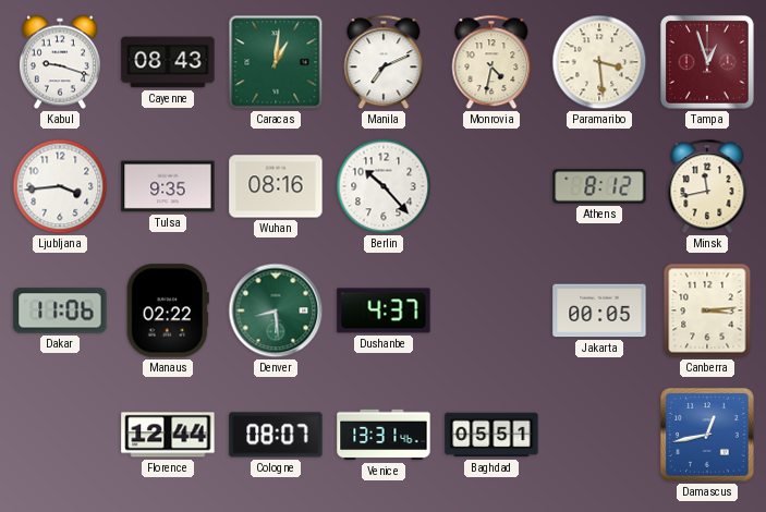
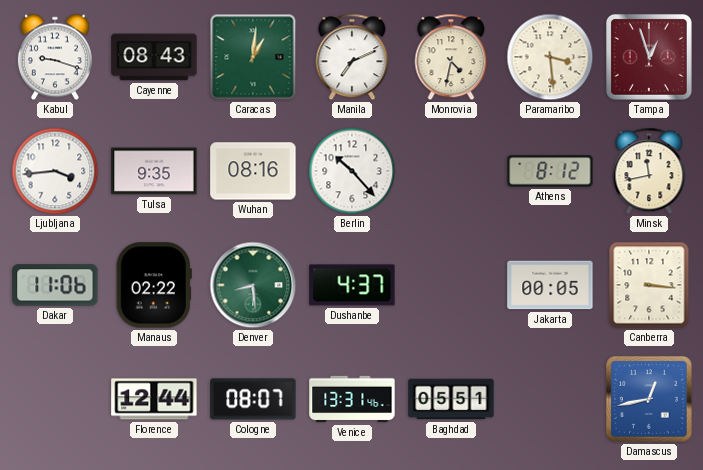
Canberra: 3:14 -> 3:16 (649, 285)
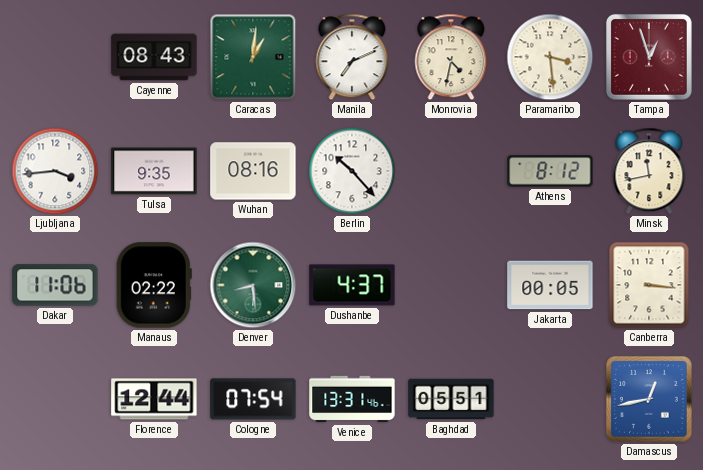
Kabul: 9:18 -> none (55, 57)
Cologne: 08:07 -> 07:54 (253, 399)
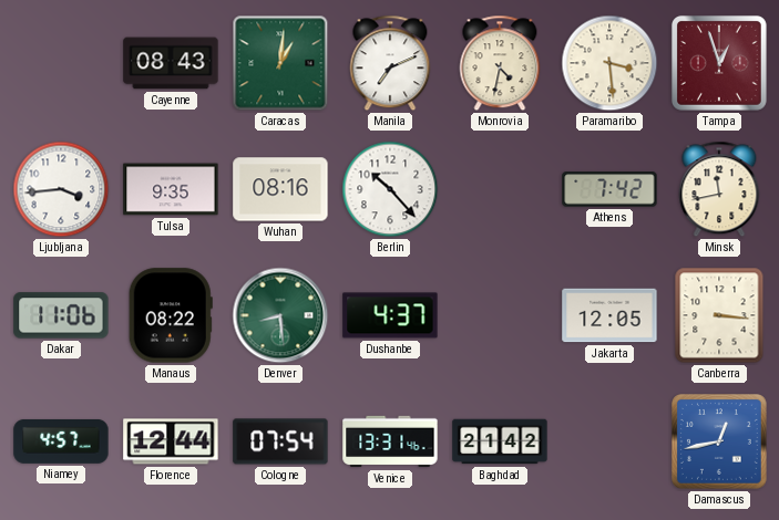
Athens: 8:12 -> 7:42 (609, 189)
Manaus: 02:22 -> 08:22 (171, 315)
Jakarta: 00:05 -> 12:05 (609, 315)
Niamey: none -> 4:57 (61, 441)
Baghdad: 05:51 -> 21:42 (500, 441)
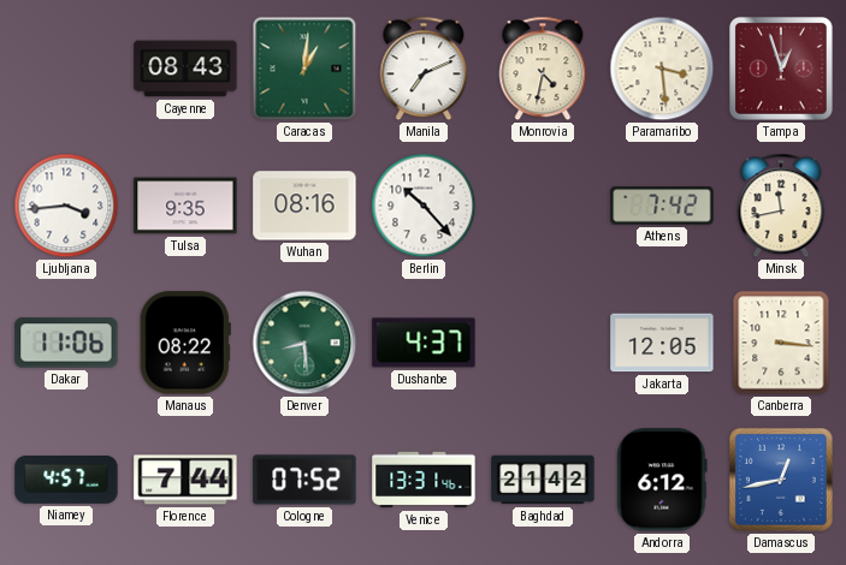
Florence: 12:44 -> 7:44 (185, 480)
Cologne: 07:54 -> 07:52 (304, 480)
Andorra: none -> 6:12 (662, 480)
